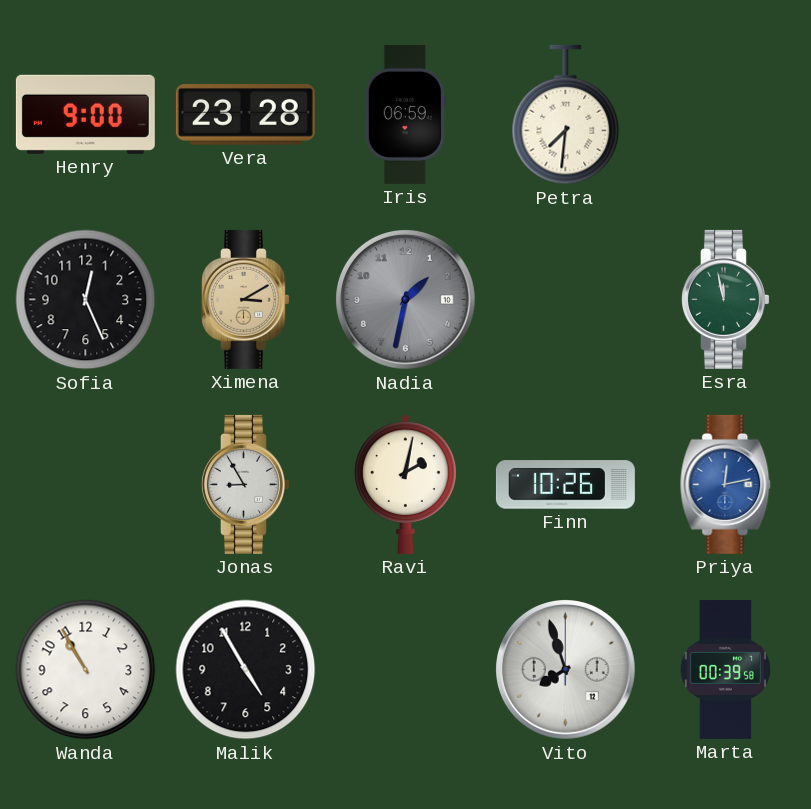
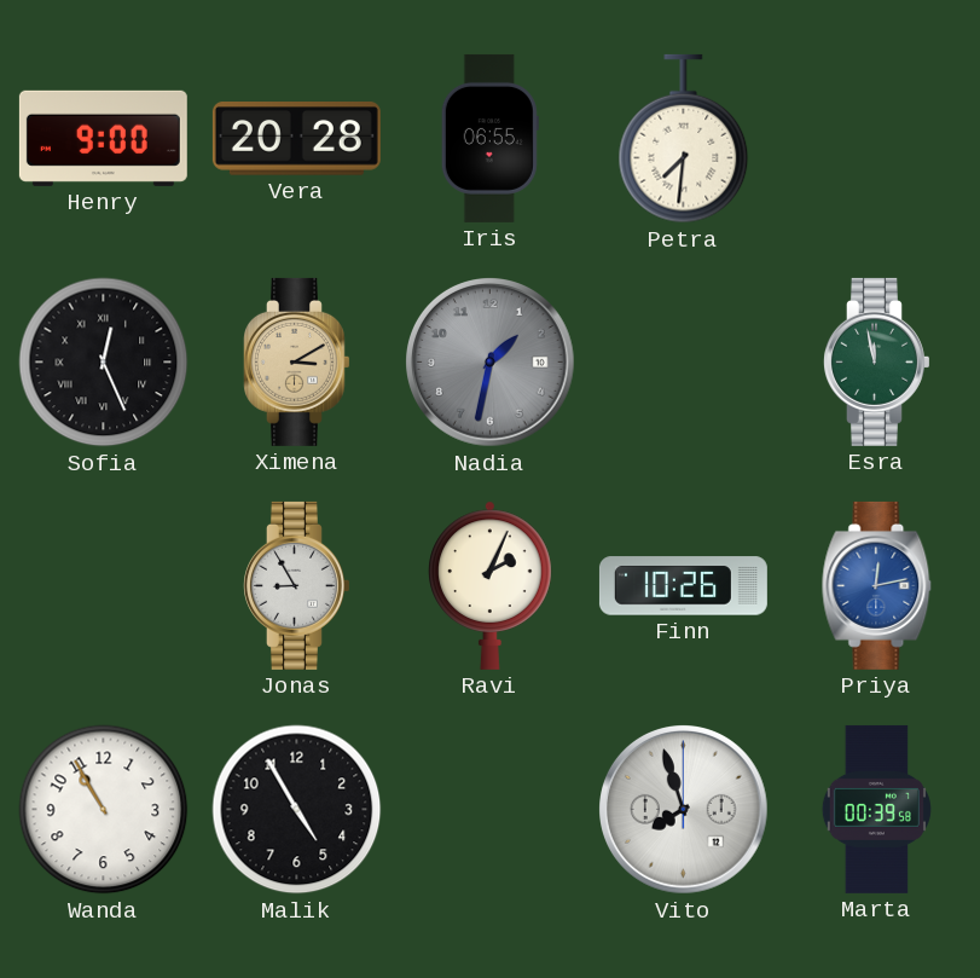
Vera: 23:28 -> 20:28 (296, 139)
Iris: 06:59 -> 06:55 (489, 138)
Sofia numerals: Arabic -> Roman (104, 363)
Ravi: 2:02 -> 2:04 (491, 585)
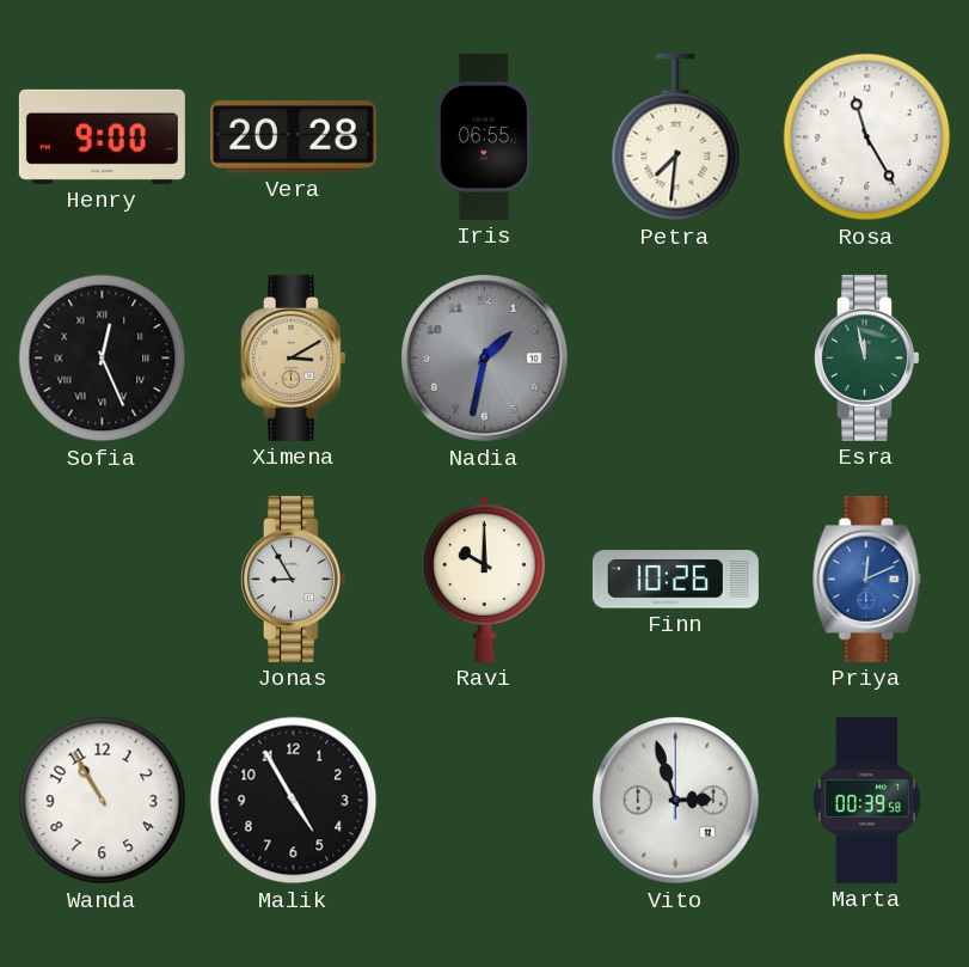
Rosa: none -> 11:25 (867, 137)
Ravi: 2:04 -> 10:00 (485, 579)
Priya: 12:13 -> 12:11 (867, 579)
Vito: 7:57 -> 2:57 (676, 801)
